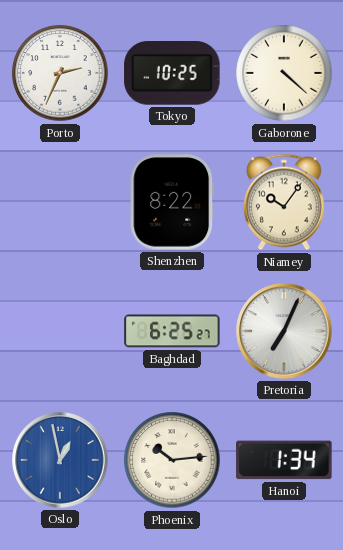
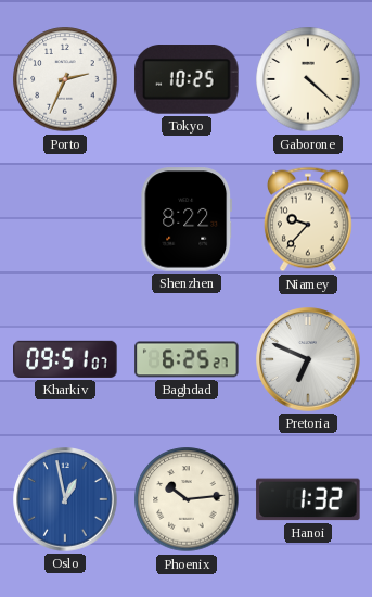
Niamey: 10:06 -> 9:37 (308, 219)
Kharkiv: none -> 09:51 (65, 359)
Pretoria: 7:04 -> 6:49 (308, 359)
Hanoi: 1:34 -> 1:32 (308, 499)
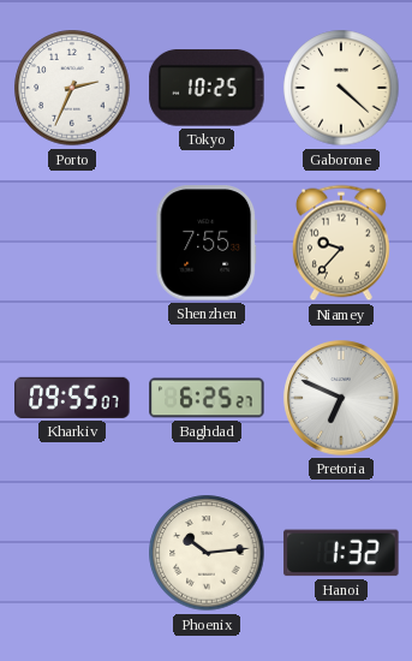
Shenzhen: 8:22 -> 7:55 (207, 243)
Kharkiv: 09:51 -> 09:55 (72, 398)
Oslo: 12:58 -> none (65, 499)
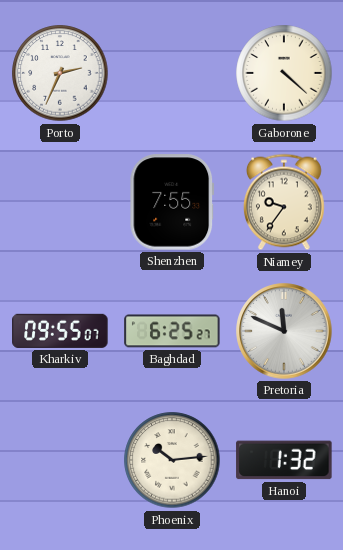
Tokyo: 10:25 -> none (207, 89)
Niamey: 9:37 -> 9:36 (284, 202)
Pretoria: 6:49 -> 11:49 (284, 331)
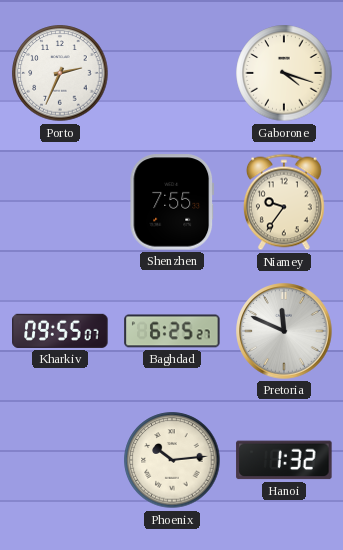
Gaborone: 4:22 -> 4:18 (284, 73)
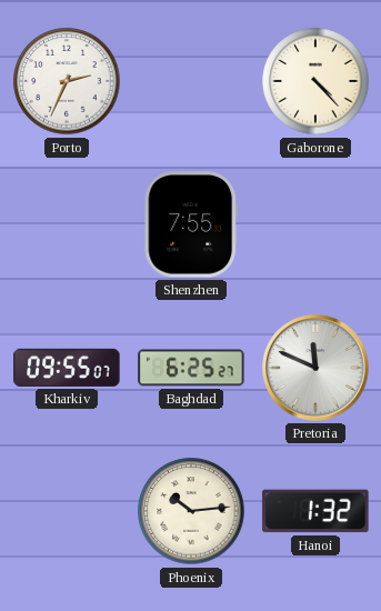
Gaborone: 4:18 -> 4:23 (315, 81)
Niamey: 9:36 -> none (284, 202)
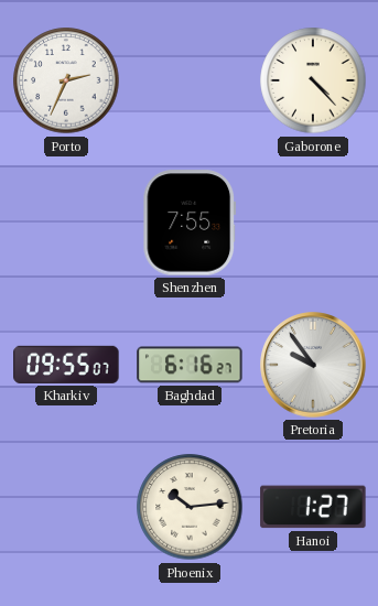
Baghdad: 6:25 -> 6:16 (190, 365)
Pretoria: 11:49 -> 9:54 (313, 365)
Hanoi: 1:32 -> 1:27 (313, 507)
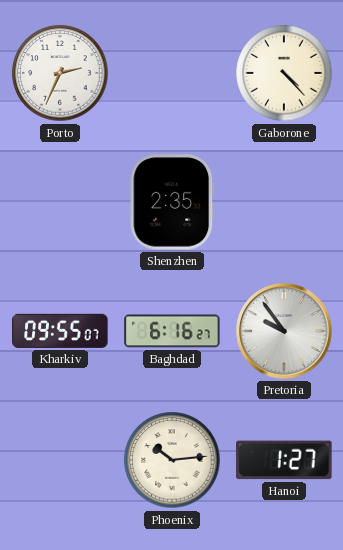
Shenzhen: 7:55 -> 2:35 (172, 202)
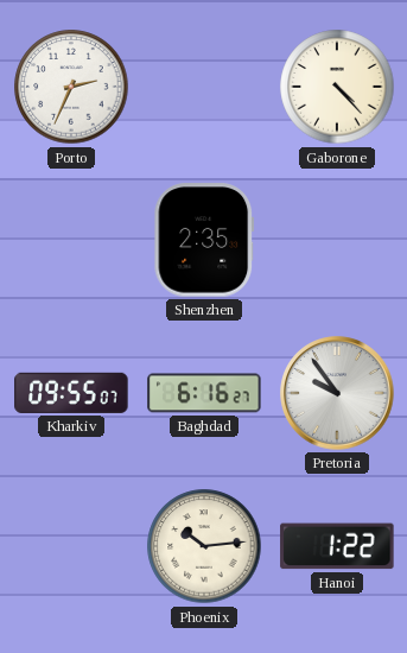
Hanoi: 1:27 -> 1:22 (337, 546)
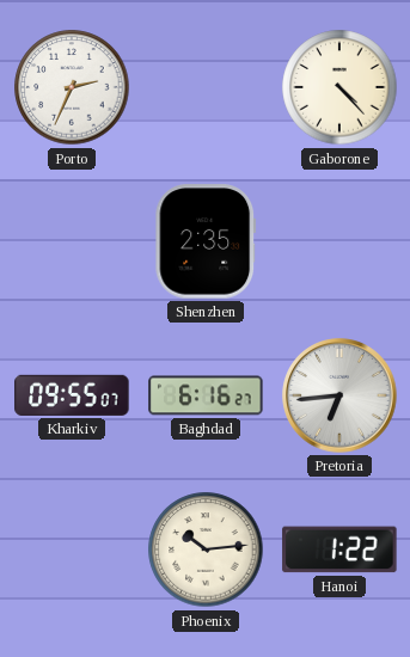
Pretoria: 9:54 -> 6:44 (339, 395)
